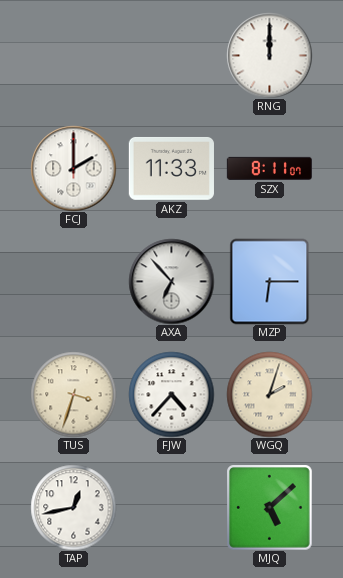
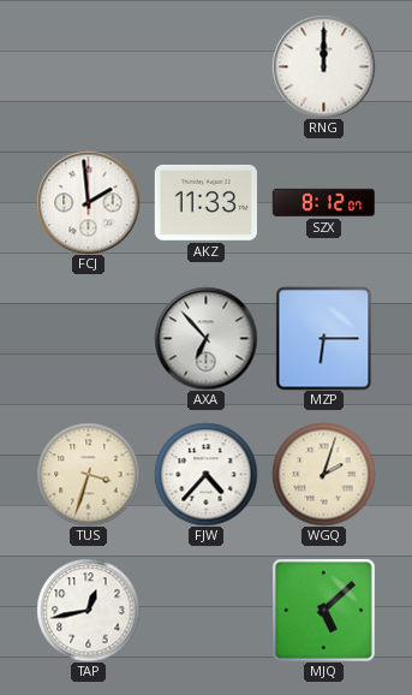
FCJ: 2:00 -> 1:59 (88, 202)
SZX: 8:11 -> 8:12 (323, 202)
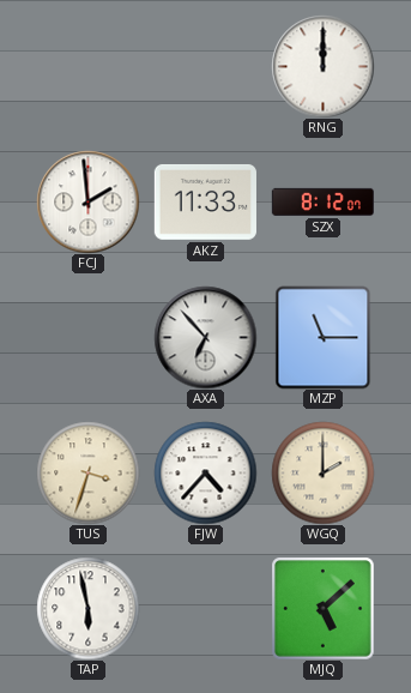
MZP: 6:15 -> 11:15 (324, 337)
WGQ: 2:03 -> 2:00 (322, 472)
TAP: 12:43 -> 5:58 (87, 608)
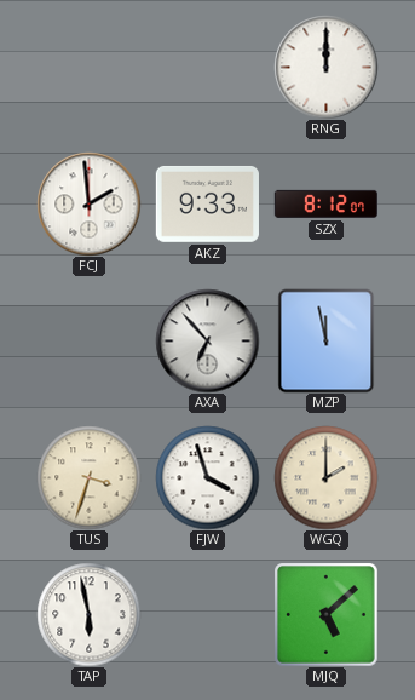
AKZ: 11:33 -> 9:33 (207, 203)
MZP: 11:15 -> 11:58 (327, 340)
FJW: 4:37 -> 3:57 (207, 477)
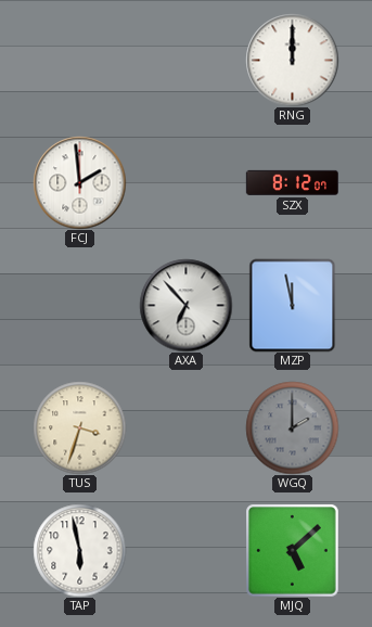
AKZ: 9:33 -> none (207, 203)
FJW: 3:57 -> none (207, 477)
WGQ dial: cream -> grey (292, 427)
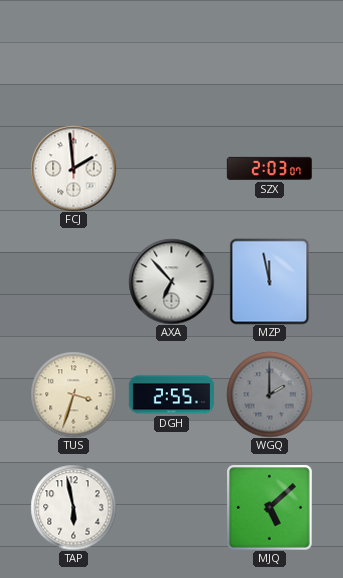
RNG: 12:00 -> none (292, 60)
SZX: 8:12 -> 2:03 (269, 168)
DGH: none -> 2:55 (171, 395)
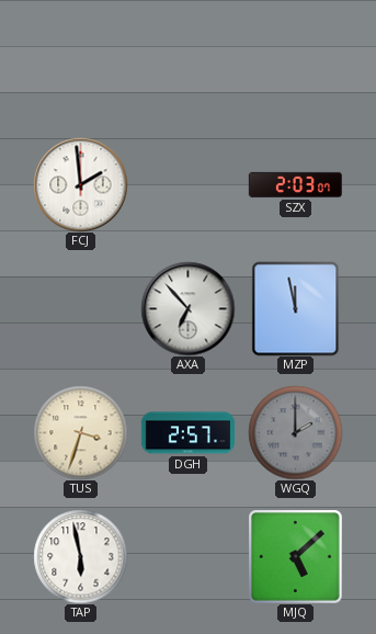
DGH: 2:55 -> 2:57 (187, 433)
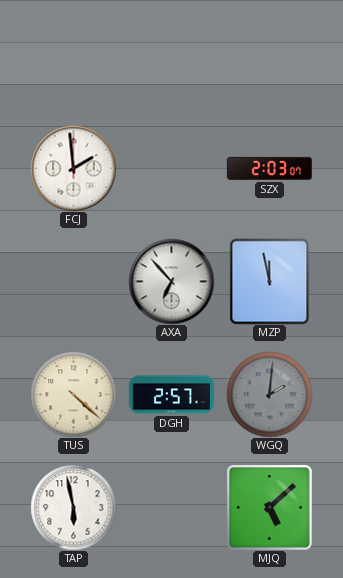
TUS: 3:33 -> 4:22 (73, 394)
WGQ: 2:00 -> 2:01 (269, 394)
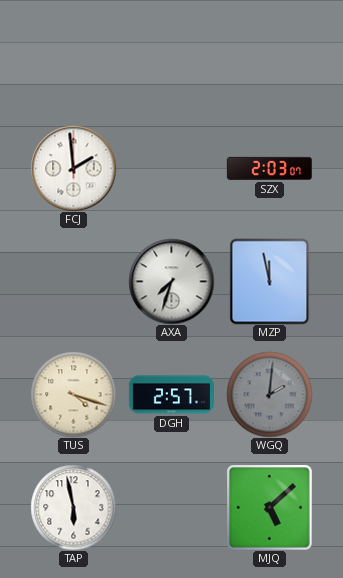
AXA: 6:53 -> 7:33 (171, 281)
TUS: 4:22 -> 4:18 (73, 394)
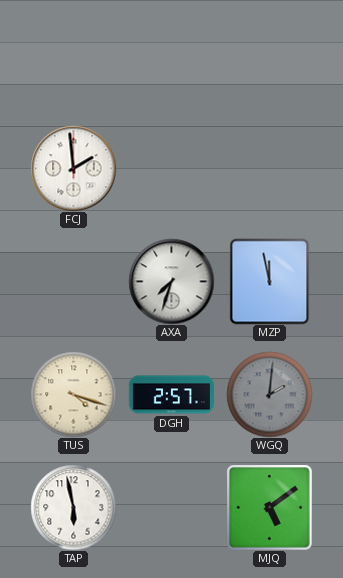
SZX: 2:03 -> none (269, 168)
MJQ: 5:08 -> 5:09 (269, 507)
